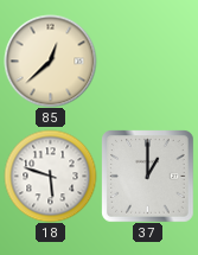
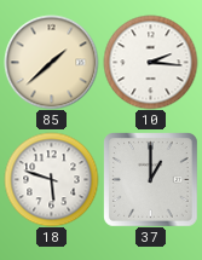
85: 12:38 -> 1:38 (51, 62)
10: none -> 2:16 (150, 62)
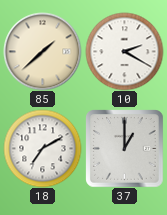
10: 2:16 -> 2:20 (124, 51)
18: 5:48 -> 7:10 (42, 148)
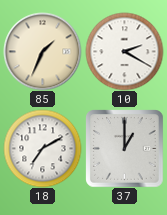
85: 1:38 -> 1:34 (42, 51)
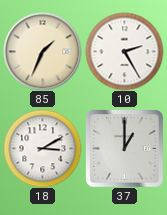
10: 2:20 -> 2:25 (124, 51)
18: 7:10 -> 3:10 (42, 148)
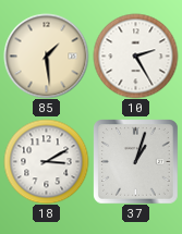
85: 1:34 -> 1:29 (46, 56)
37: 1:00 -> 1:03 (135, 161)
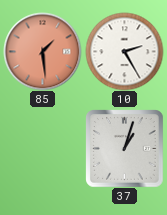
85 dial: cream -> salmon (42, 51)
18: 3:10 -> none (46, 161)
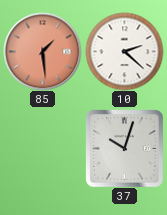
10: 2:25 -> 2:22 (124, 51)
37: 1:03 -> 10:03 (124, 148)
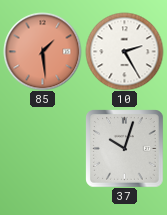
10: 2:22 -> 2:25 (124, 51)
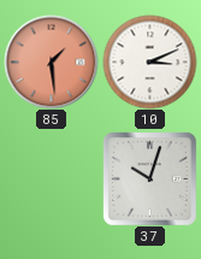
10: 2:25 -> 3:11 (149, 61)
